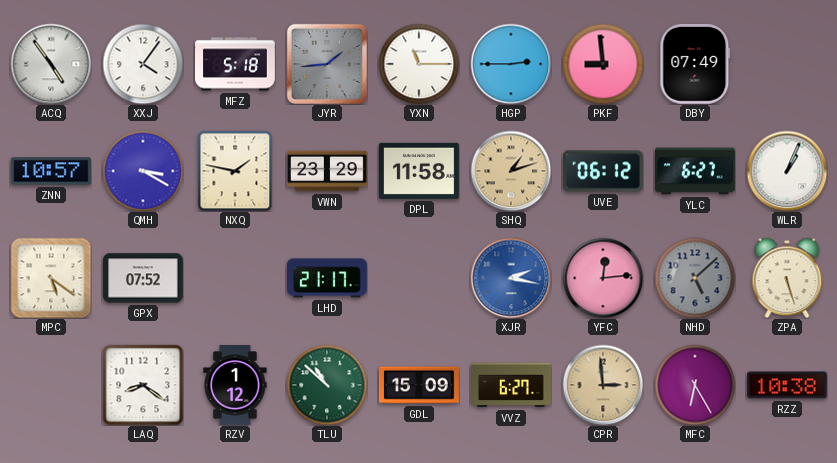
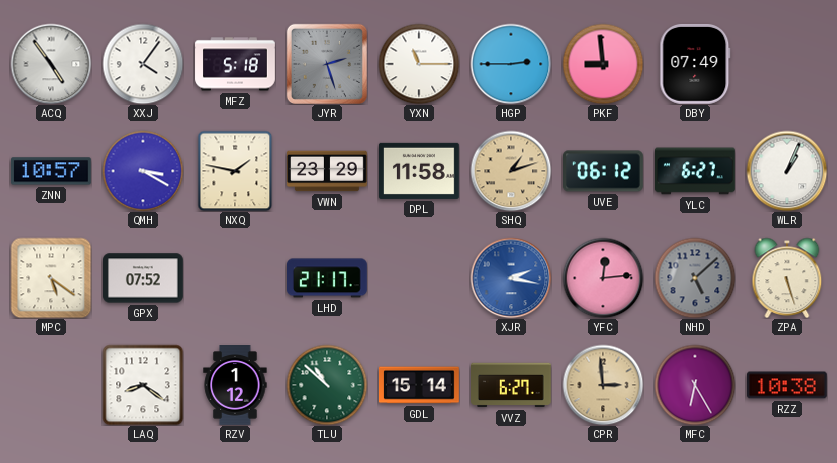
JYR: 1:44 -> 2:27 (327, 64)
GDL: 15:09 -> 15:14 (420, 385)
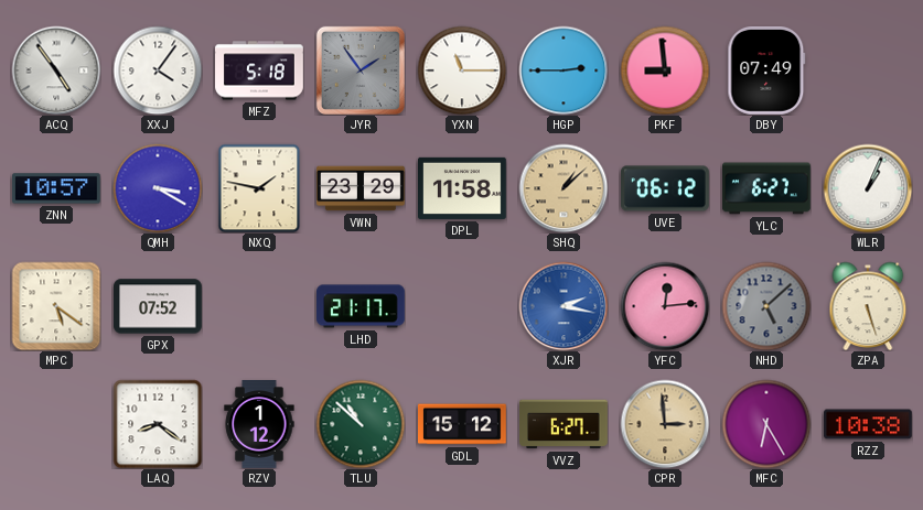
JYR: 2:27 -> 1:54 (361, 70)
SHQ: 1:12 -> 1:08 (564, 188)
GDL: 15:14 -> 15:12 (463, 424)
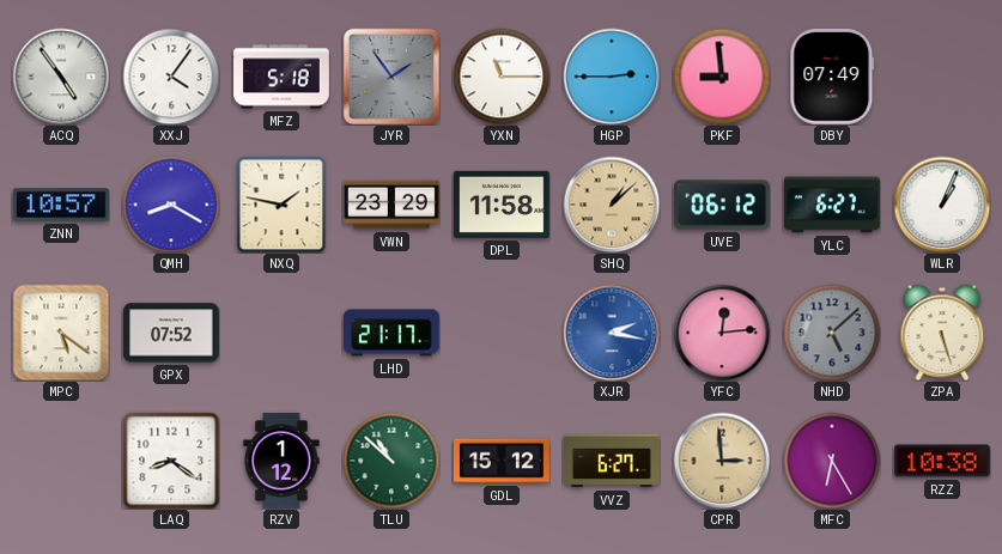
QMH: 3:20 -> 8:20 (171, 205)
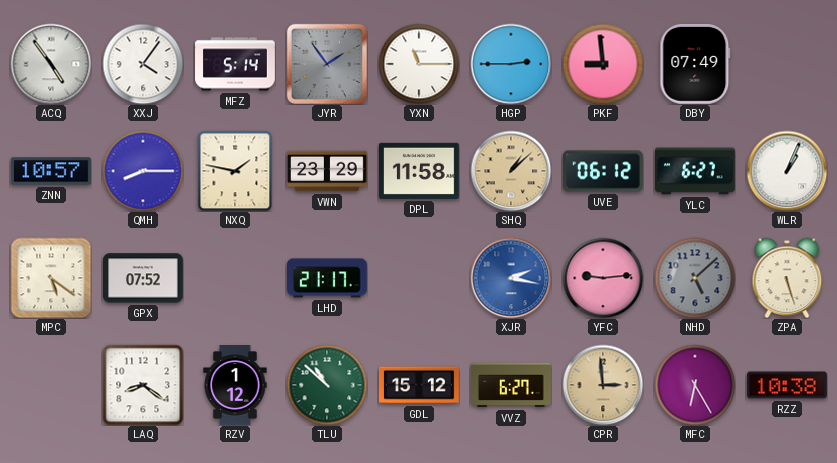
MFZ: 5:18 -> 5:14 (235, 64)
QMH: 8:20 -> 8:15 (143, 171)
YFC: 12:14 -> 9:14 (603, 278)
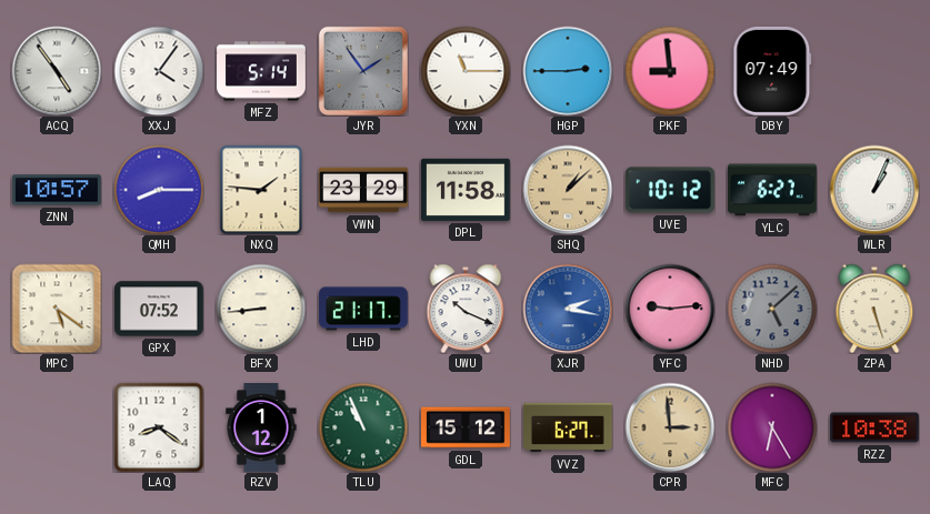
NXQ: 1:47 -> 1:46 (261, 190)
UVE: 06:12 -> 10:12 (671, 190)
BFX: none -> 8:44 (261, 309)
UWU: none -> 10:19 (466, 309)
TLU: 10:52 -> 10:56 (363, 427)
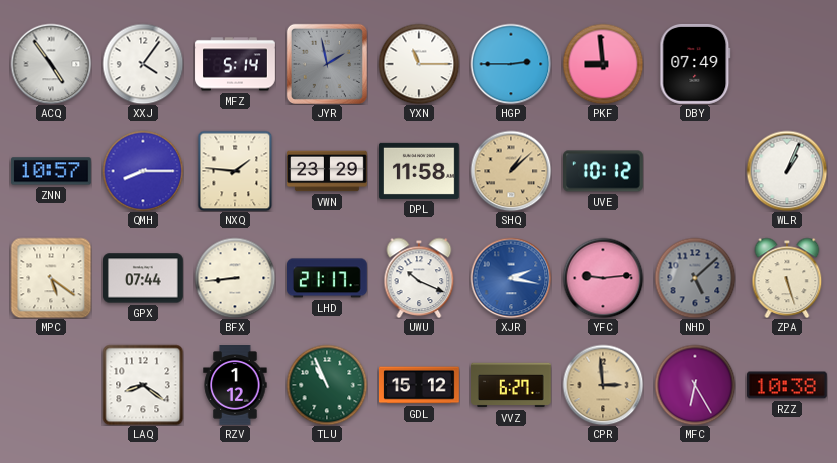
JYR: 1:54 -> 1:58 (327, 64)
YLC: 6:27 -> none (773, 190)
GPX: 07:52 -> 07:44 (144, 278)
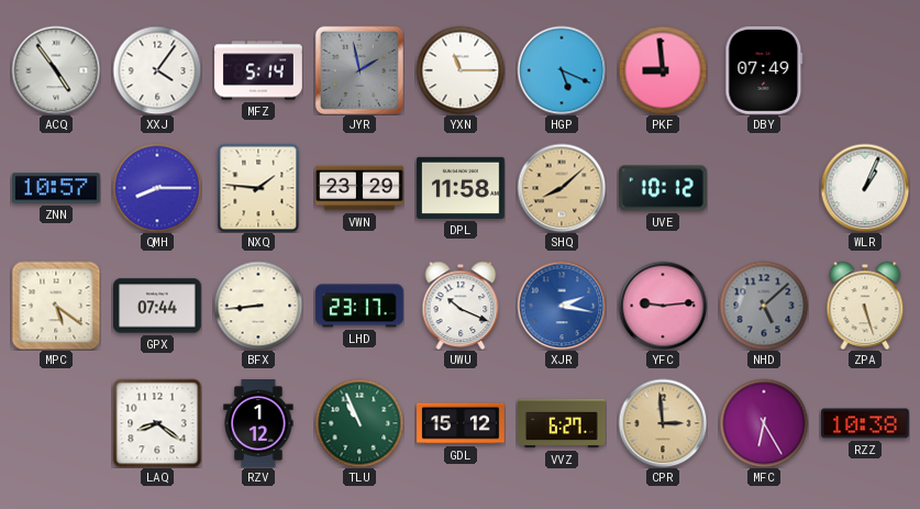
HGP: 2:45 -> 5:19 (562, 70)
SHQ: 1:08 -> 8:08 (562, 188)
LHD: 21:17 -> 23:17 (361, 306)
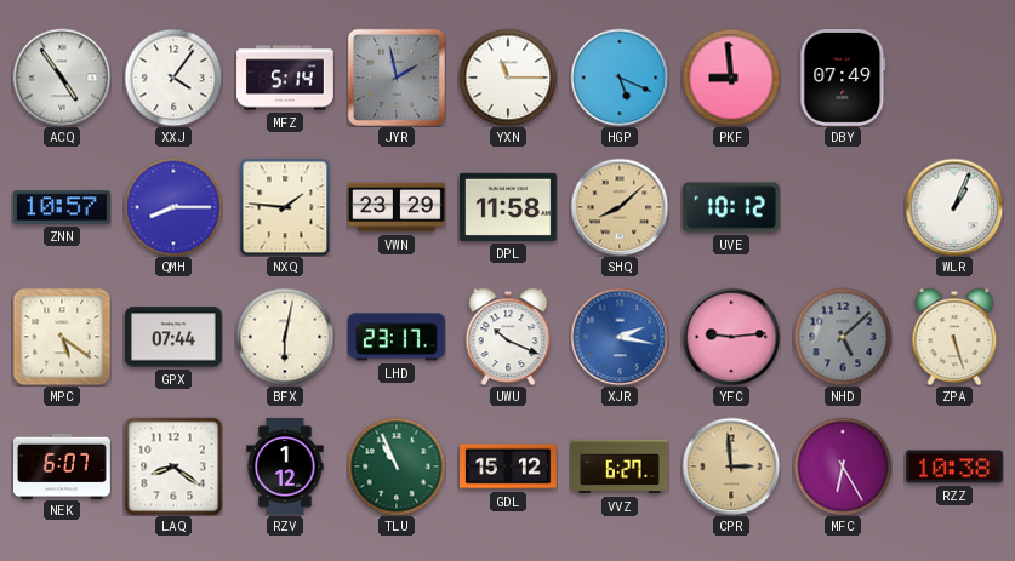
BFX: 8:44 -> 6:02 (285, 337)
NEK: none -> 6:07 (63, 465)
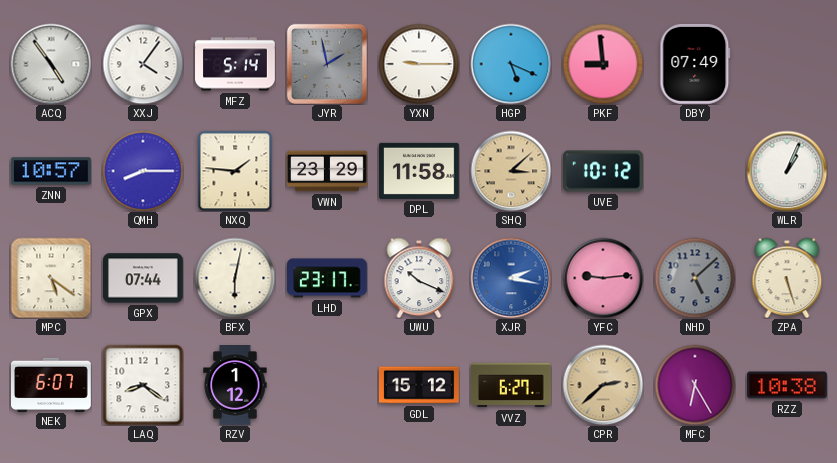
YXN: 11:15 -> 9:15 (419, 64)
SHQ: 8:08 -> 3:08 (511, 171)
TLU: 10:56 -> none (397, 466)
CPR: 2:59 -> 2:38 (603, 385)
